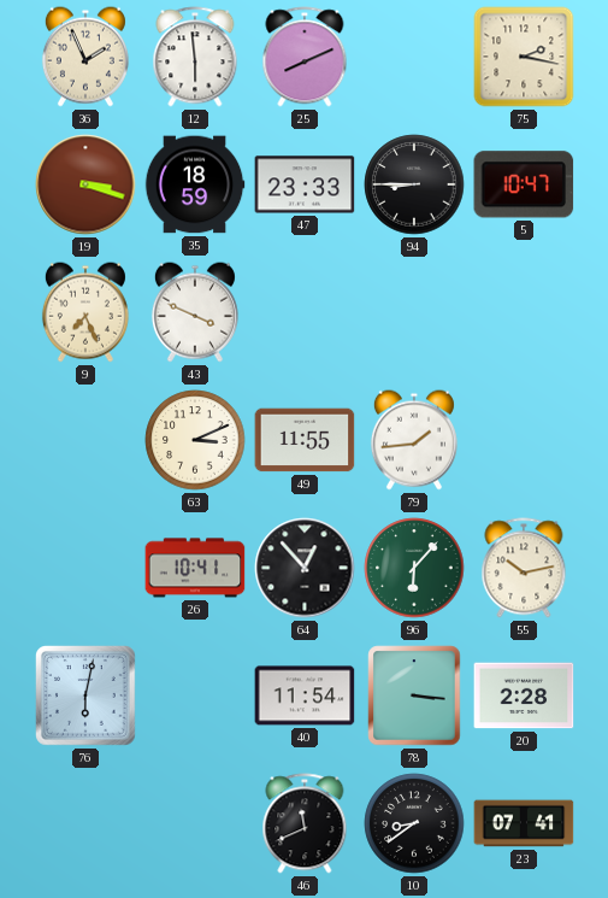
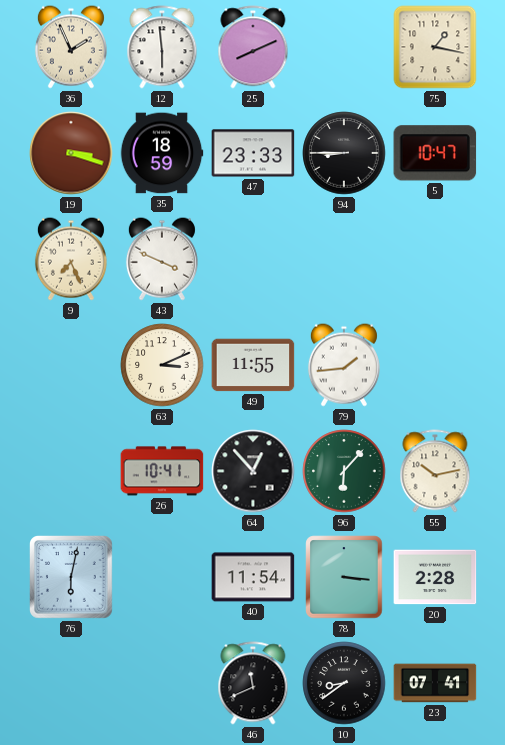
75: 2:17 -> 1:17 (435, 47)
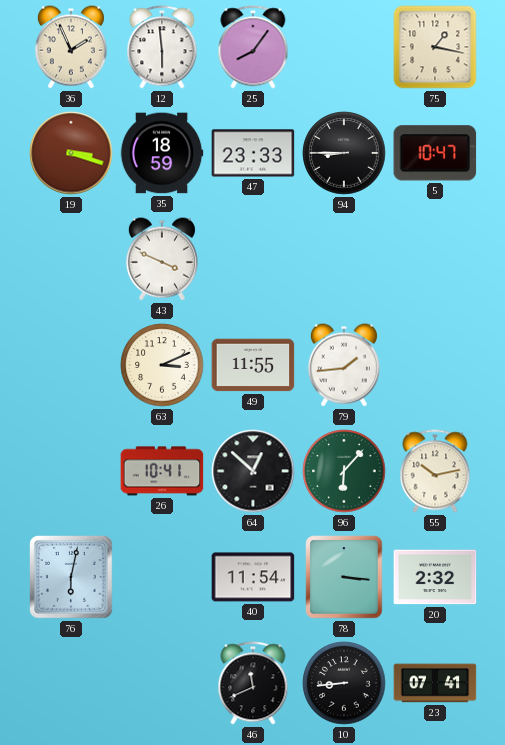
25: 8:11 -> 8:06 (253, 47)
9: 7:26 -> none (71, 259)
64: 12:53 -> 12:52 (253, 471)
20: 2:28 -> 2:32 (435, 577)
10: 8:39 -> 8:44 (344, 683)
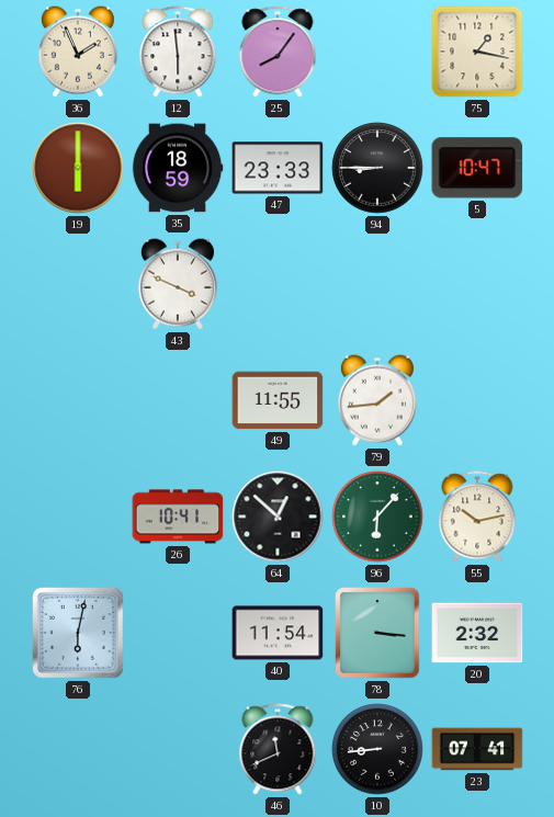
19: 3:18 -> 6:00 (78, 168)
63: 3:11 -> none (162, 365)
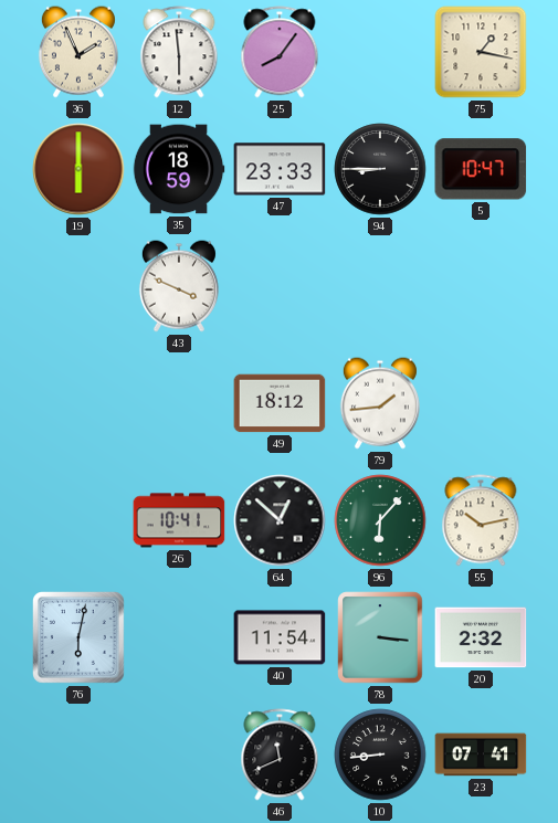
49: 11:55 -> 18:12 (280, 403)
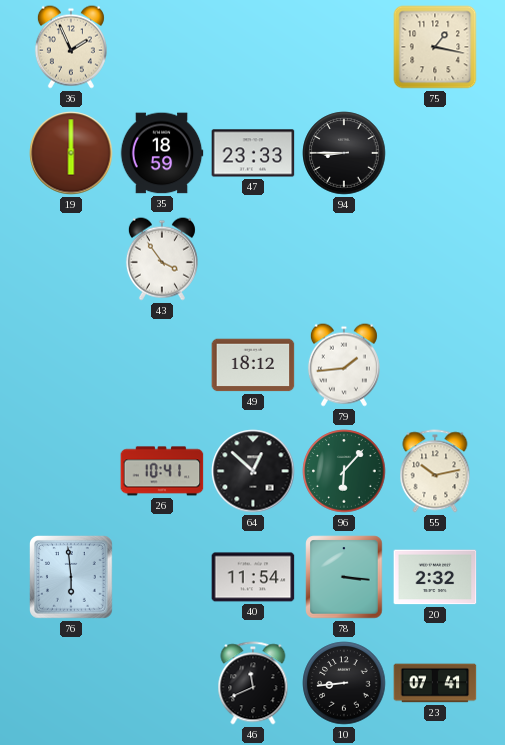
12: 5:59 -> none (179, 52)
25: 8:06 -> none (280, 52)
5: 10:47 -> none (481, 169)
43: 3:49 -> 3:54 (162, 259)
76: 6:02 -> 5:59 (72, 578)
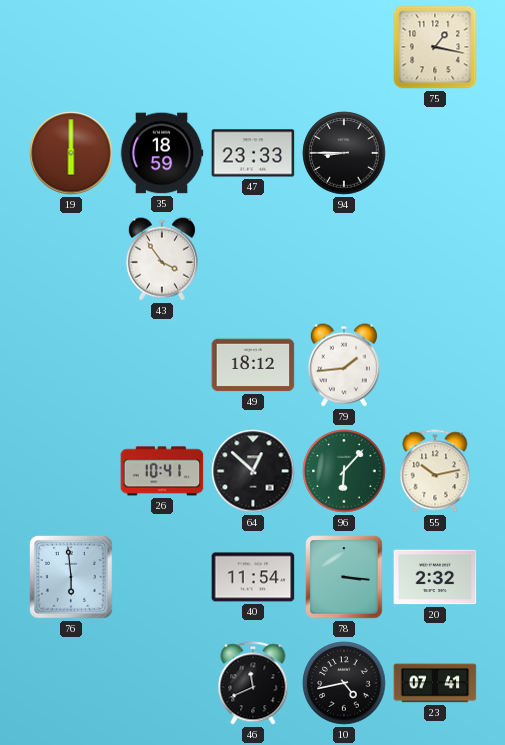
36: 1:56 -> none (71, 47)
10: 8:44 -> 4:43 (344, 683)
